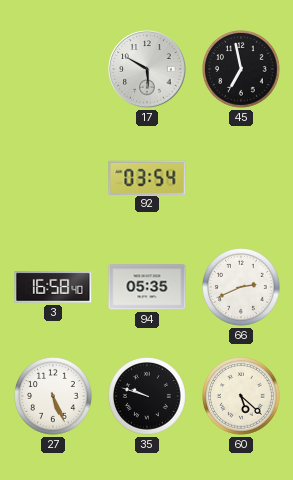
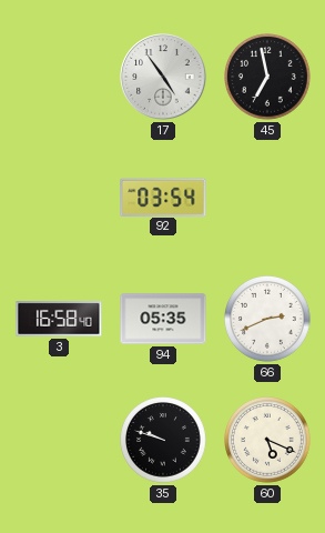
17: 5:50 -> 4:54 (163, 77)
27: 5:26 -> none (54, 397)
60: 5:22 -> 5:19 (268, 441)
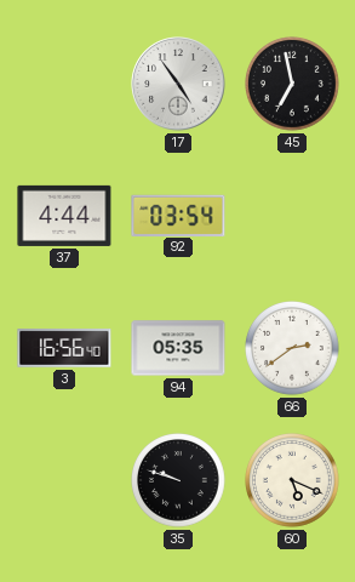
37: none -> 4:44 (64, 216)
3: 16:58 -> 16:56 (64, 348)
66: 2:41 -> 2:39 (293, 349)
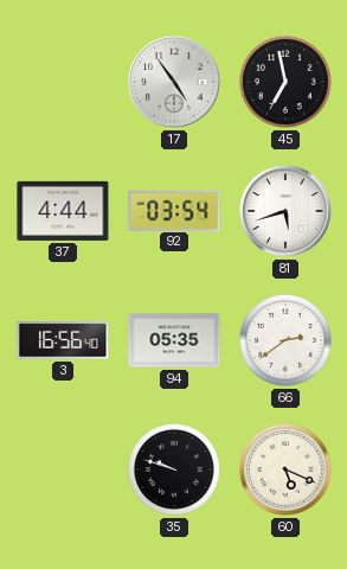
81: none -> 5:42 (285, 211)
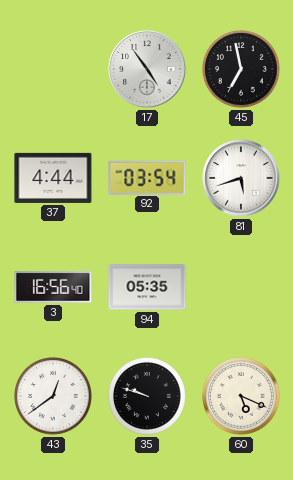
66: 2:39 -> none (287, 341)
43: none -> 12:39 (54, 397)
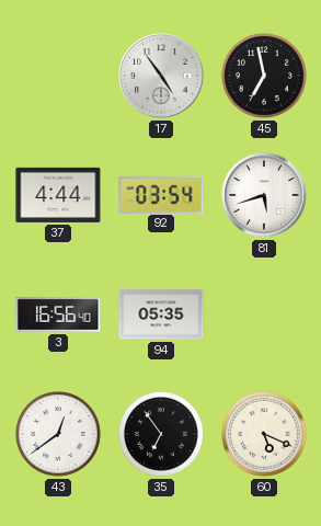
35: 9:48 -> 6:54 (162, 435)
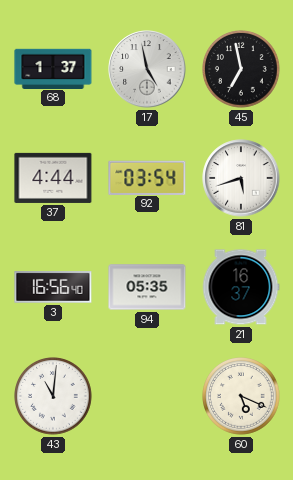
68: none -> 1:37 (53, 68)
17: 4:54 -> 4:58 (147, 69)
21: none -> 16:37 (241, 287)
43: 12:39 -> 11:01 (54, 397)
35: 6:54 -> none (162, 435)
